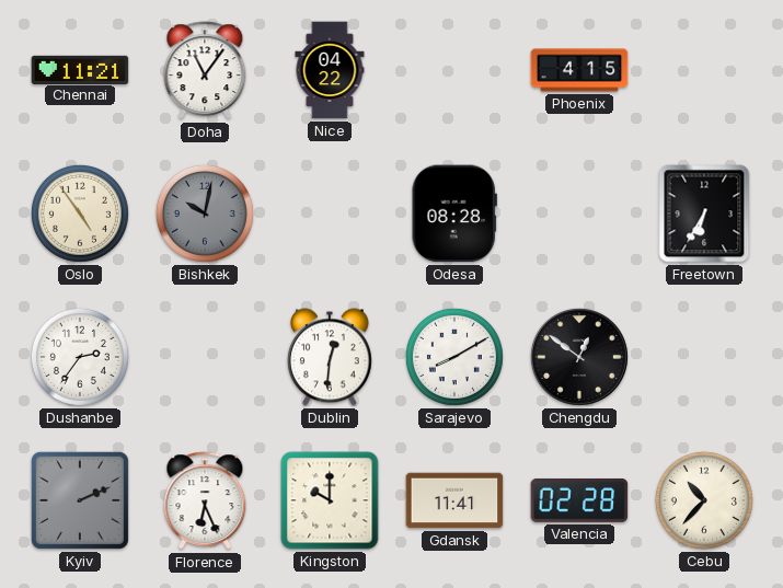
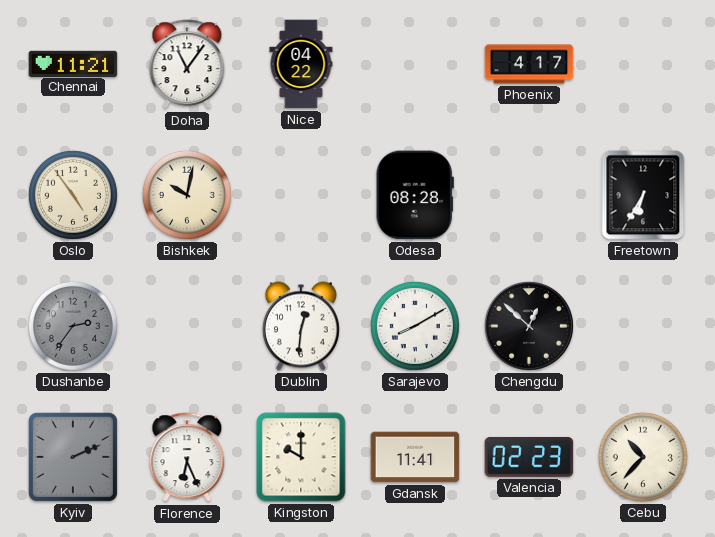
Phoenix: 4:15 -> 4:17 (529, 64)
Bishkek dial: grey -> cream (187, 195)
Dushanbe dial: white -> grey (73, 326)
Chengdu: 12:51 -> 12:52 (529, 326)
Valencia: 02:28 -> 02:23 (529, 457)
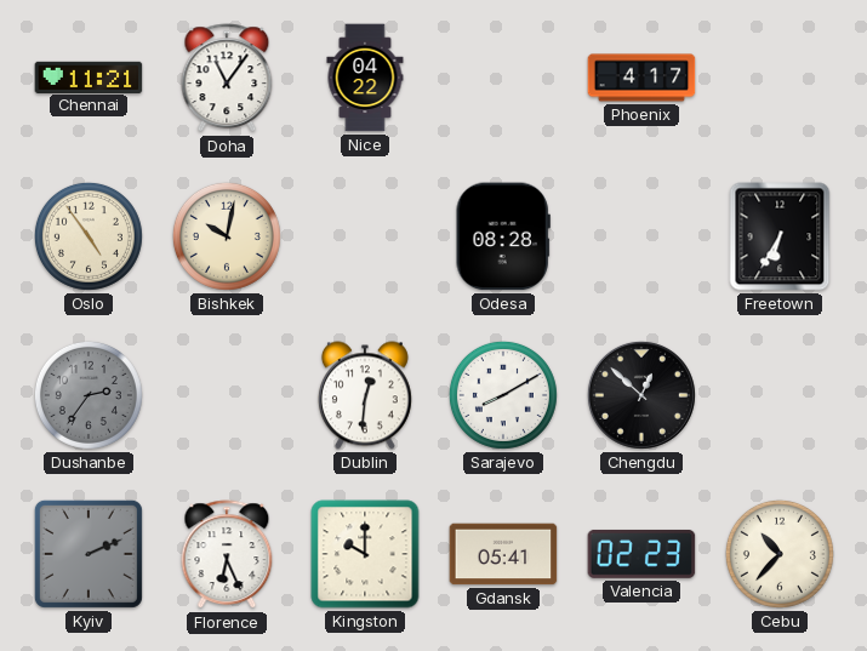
Gdansk: 11:41 -> 05:41 (503, 554)
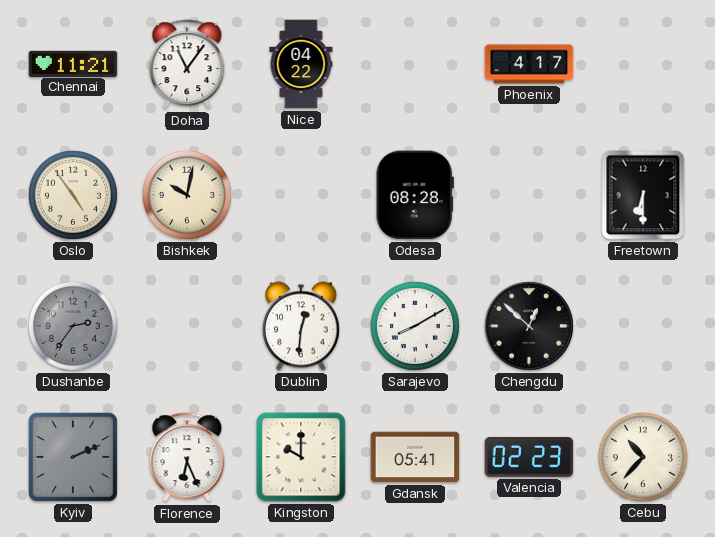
Freetown: 6:35 -> 6:30 (643, 195)
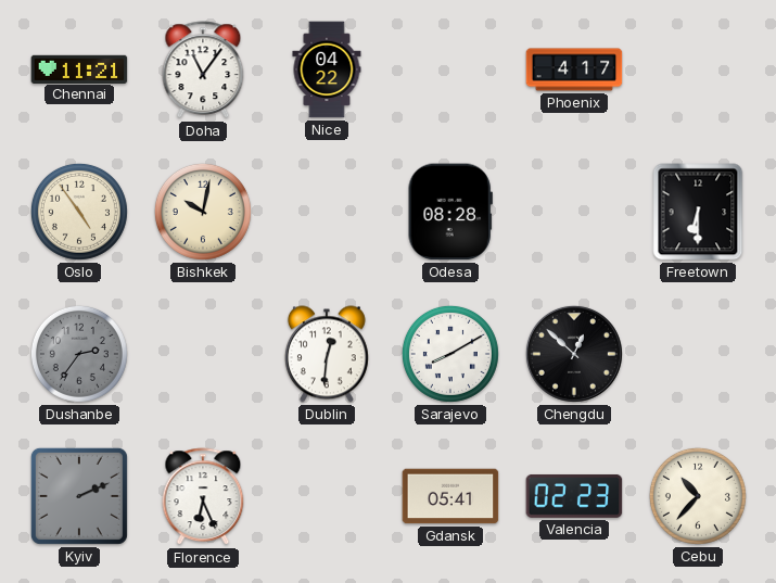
Kingston: 10:00 -> none (301, 457)
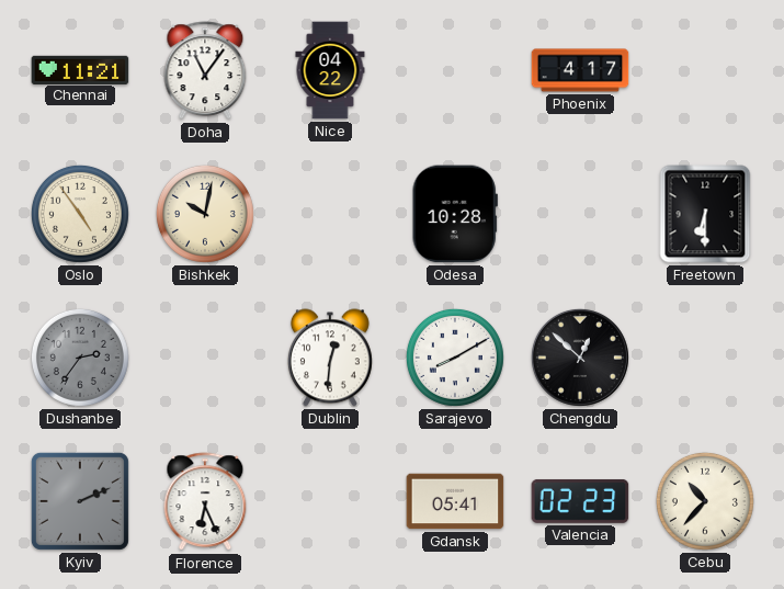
Odesa: 08:28 -> 10:28 (455, 214)
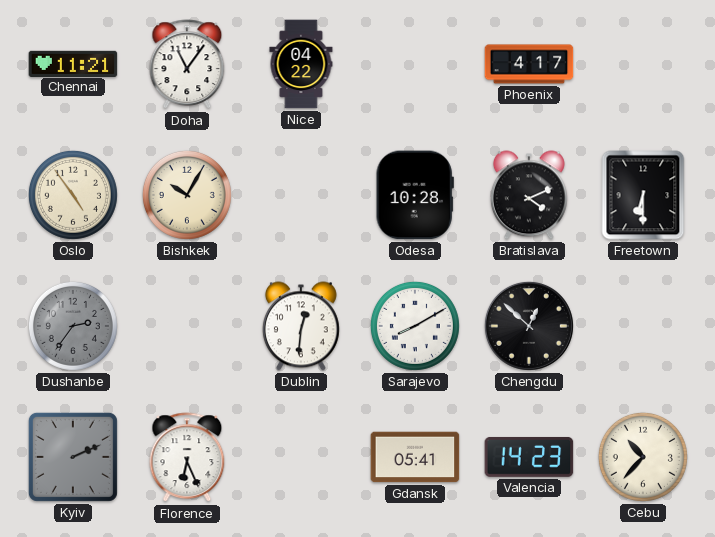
Bishkek: 10:02 -> 10:05 (187, 195)
Bratislava: none -> 4:11 (529, 195)
Valencia: 02:23 -> 14:23 (529, 457)
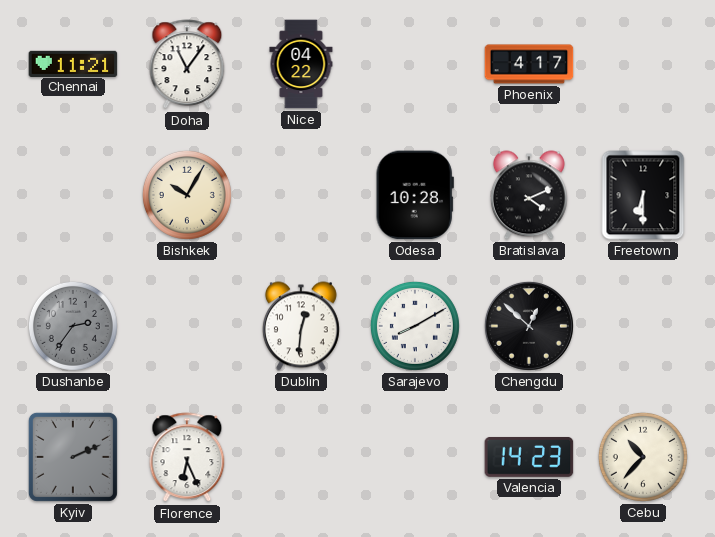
Oslo: 4:54 -> none (73, 195)
Gdansk: 05:41 -> none (415, 457)
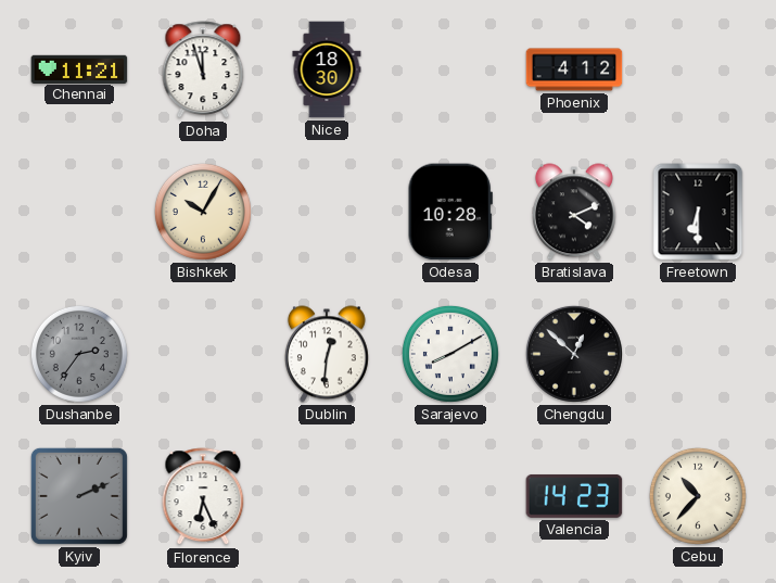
Doha: 11:06 -> 11:57 (203, 71)
Nice: 04:22 -> 18:30 (327, 69)
Phoenix: 4:17 -> 4:12 (574, 69)
